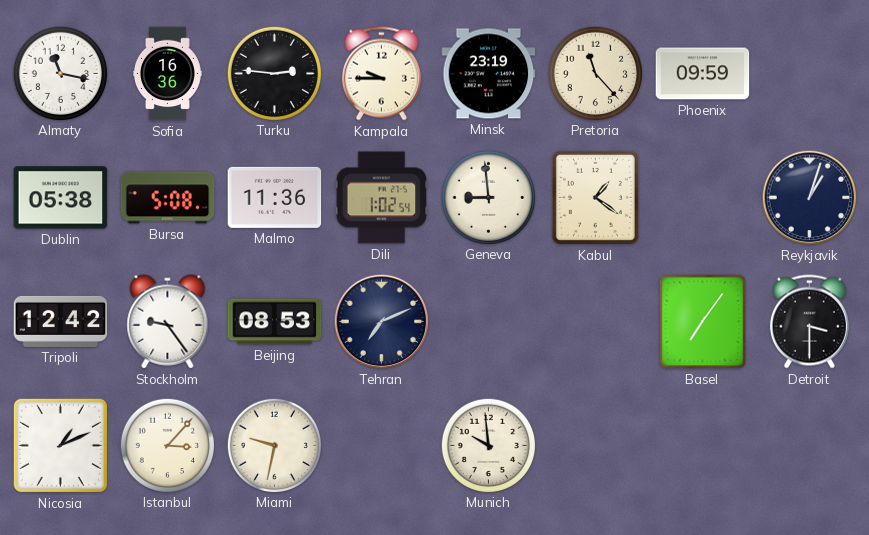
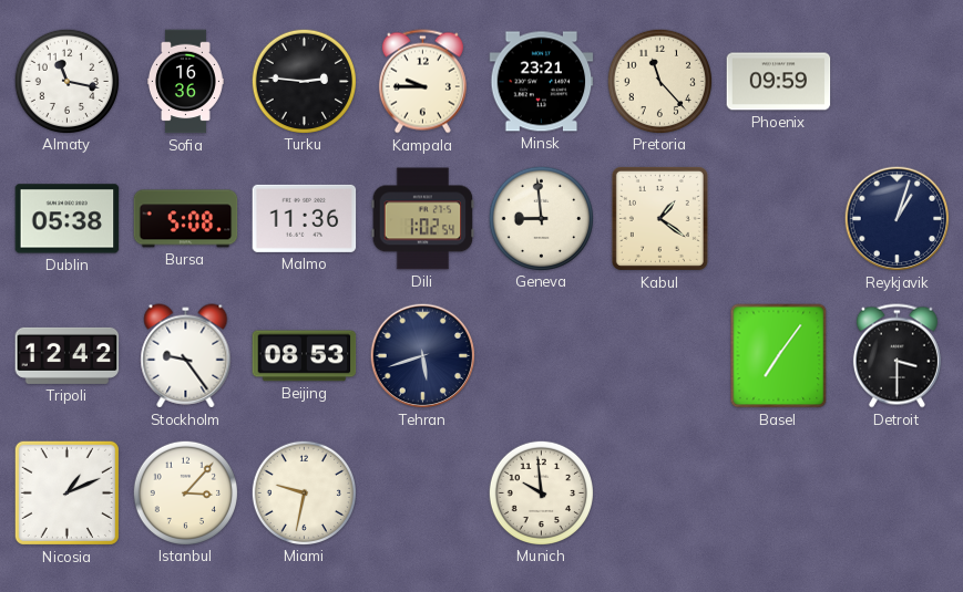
Minsk: 23:19 -> 23:21 (542, 82)
Tehran: 7:11 -> 5:42 (423, 356)
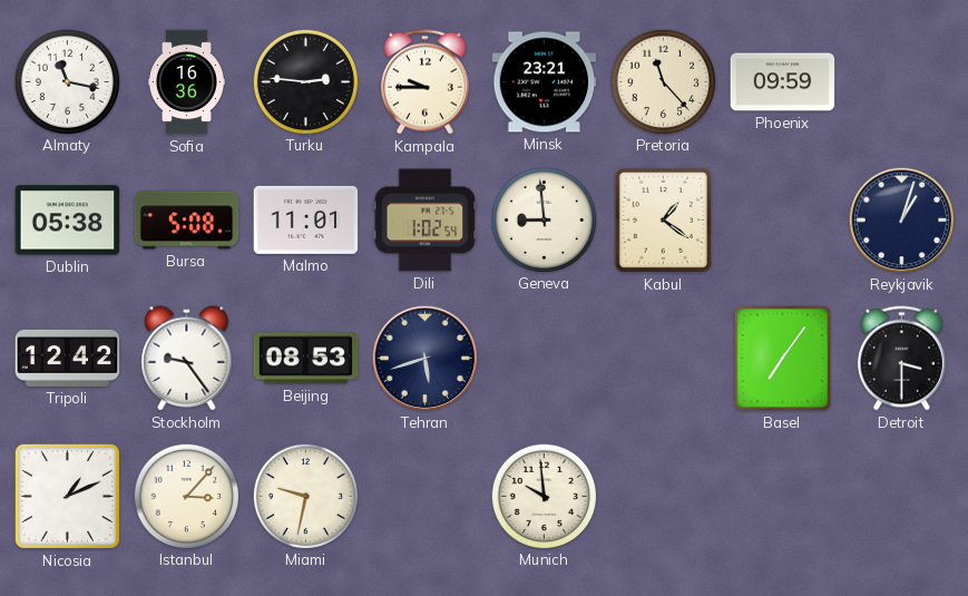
Malmo: 11:36 -> 11:01 (306, 219)
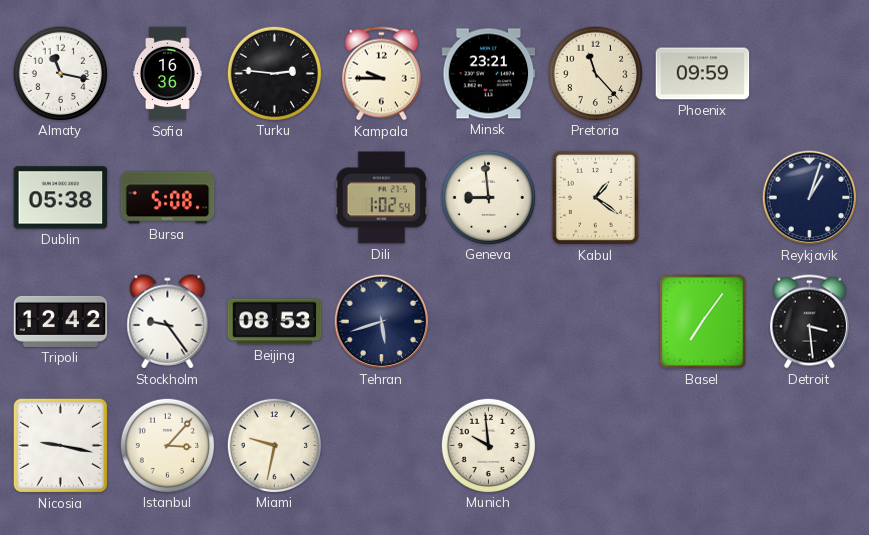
Malmo: 11:01 -> none (306, 219)
Detroit: 3:30 -> 3:29 (809, 322)
Nicosia: 1:11 -> 9:17 (60, 445)
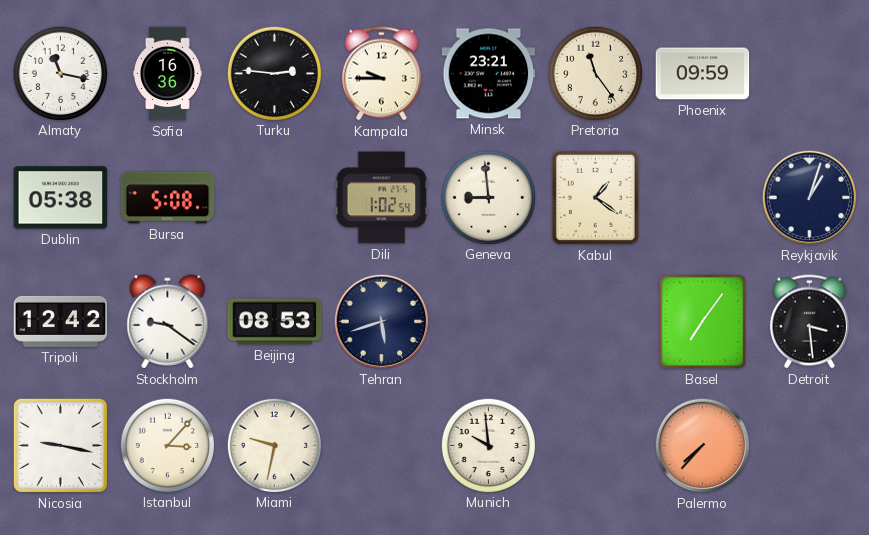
Pretoria: 11:23 -> 11:24 (595, 73)
Stockholm: 9:24 -> 9:21 (168, 322)
Palermo: none -> 7:37 (703, 446)
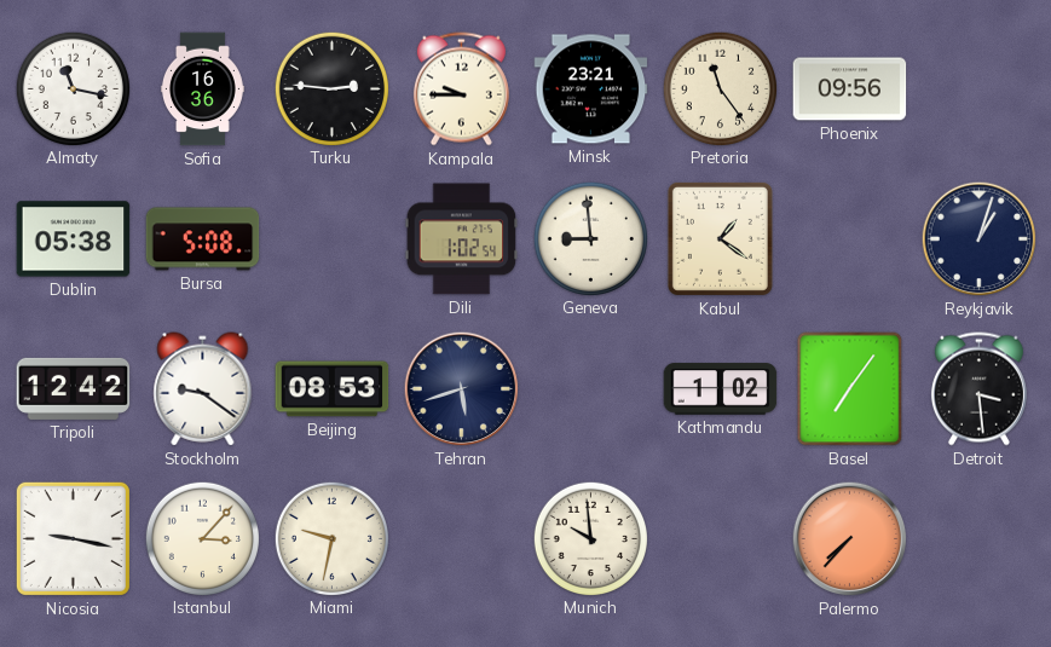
Phoenix: 09:59 -> 09:56 (850, 89)
Kathmandu: none -> 1:02 (721, 389)
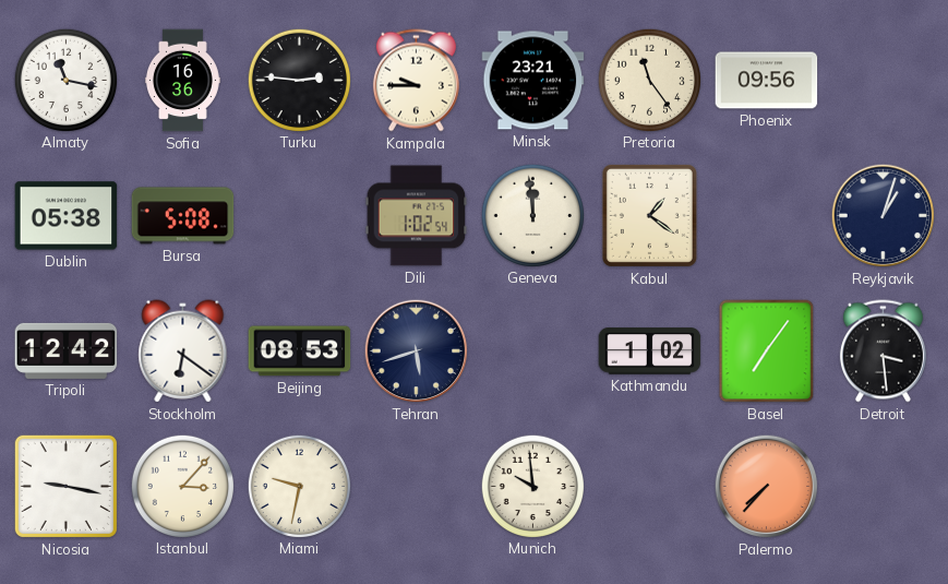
Geneva: 8:59 -> 11:59 (532, 215)
Stockholm: 9:21 -> 6:21 (183, 351)
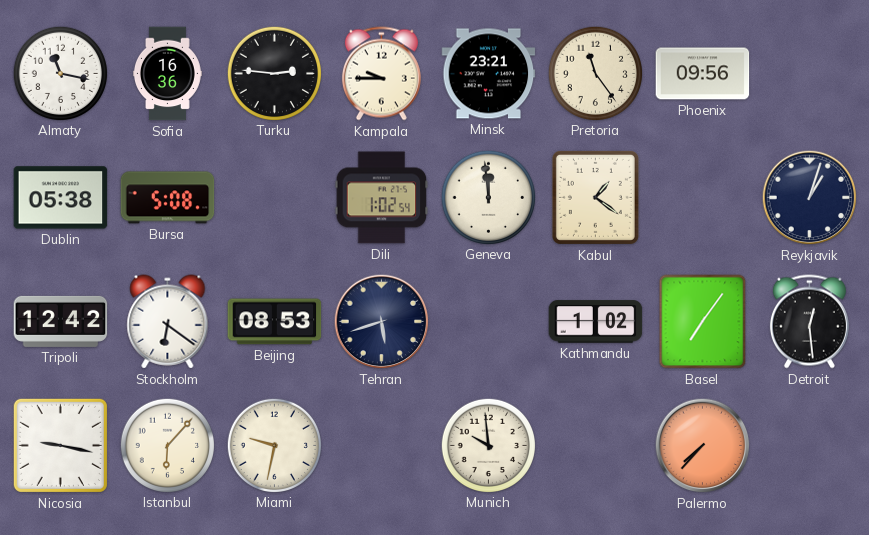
Detroit: 3:29 -> 12:29 (809, 322)
Istanbul: 3:07 -> 6:07 (167, 445)
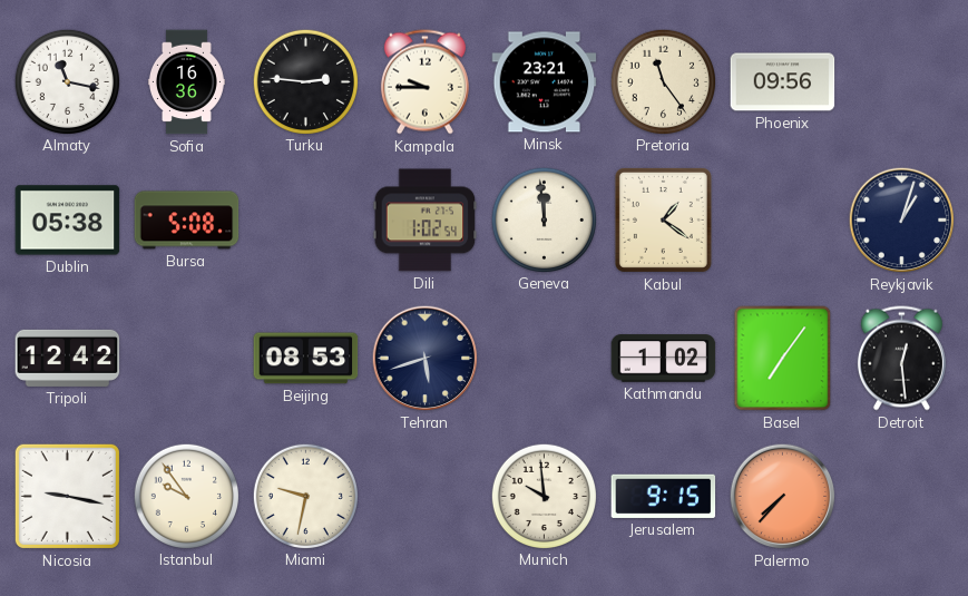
Stockholm: 6:21 -> none (168, 322)
Istanbul: 6:07 -> 9:54 (186, 496)
Jerusalem: none -> 9:15 (664, 496)
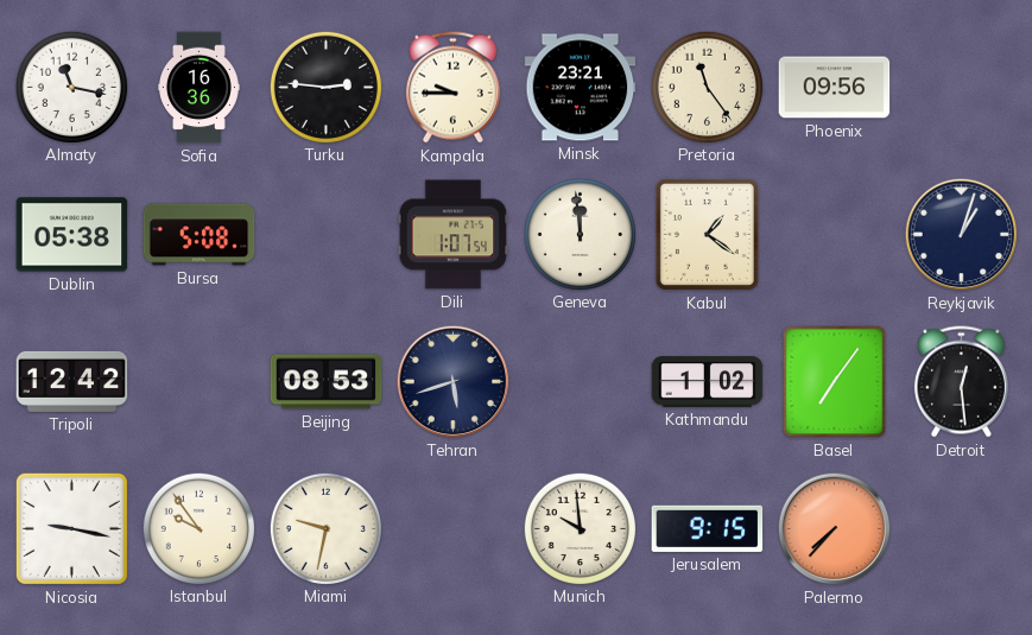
Dili: 1:02 -> 1:07 (454, 235)
